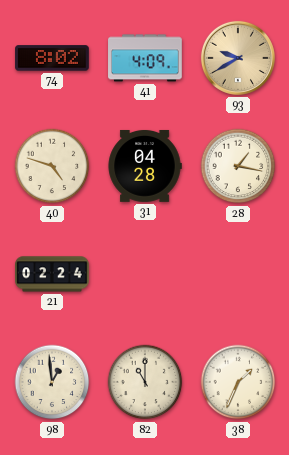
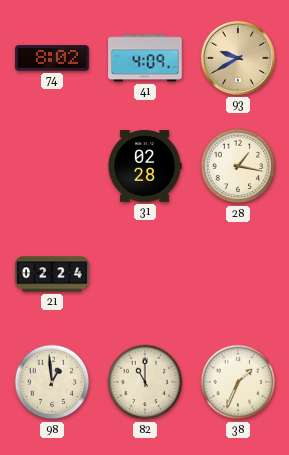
40: 4:48 -> none (52, 166)
31: 04:28 -> 02:28 (145, 166)
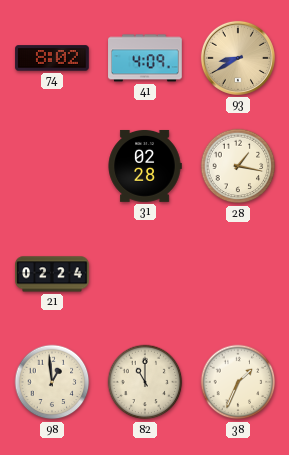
93: 9:40 -> 8:40 (238, 58)
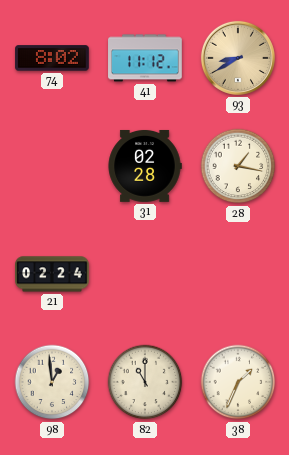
41: 4:09 -> 11:12 (145, 58)
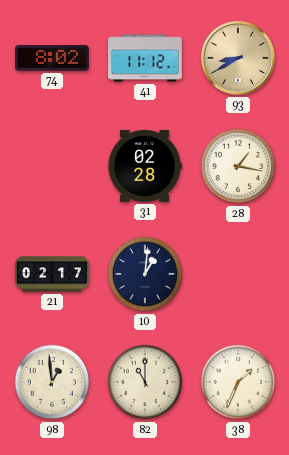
21: 02:24 -> 02:17 (52, 274)
10: none -> 1:01 (145, 274)
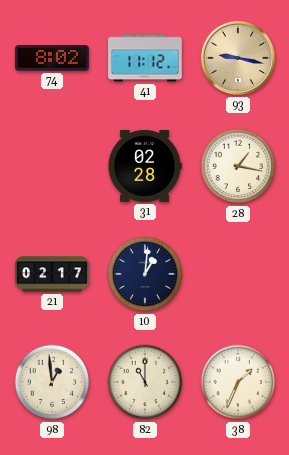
93: 8:40 -> 9:17 (238, 58)
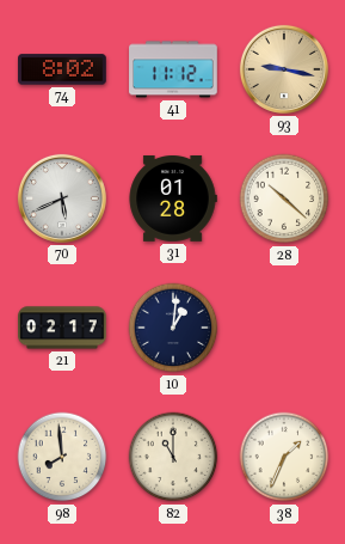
70: none -> 5:41 (62, 198)
31: 02:28 -> 01:28 (173, 198)
28: 1:17 -> 10:22 (284, 198)
98: 12:59 -> 7:59 (62, 457)
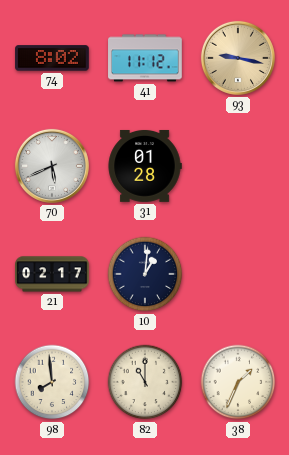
28: 10:22 -> none (284, 198)
